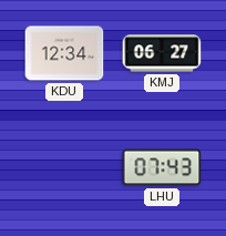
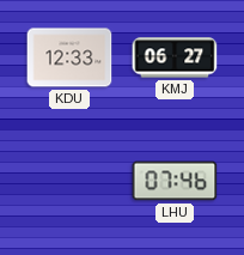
KDU: 12:34 -> 12:33 (69, 57)
LHU: 07:43 -> 07:46 (175, 181)
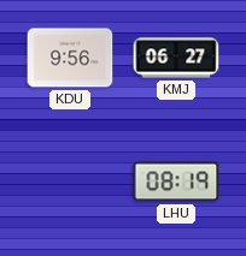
KDU: 12:33 -> 9:56 (70, 58)
LHU: 07:46 -> 08:19 (176, 181)
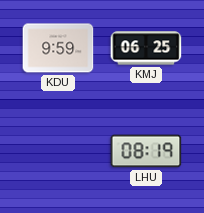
KDU: 9:56 -> 9:59 (58, 48)
KMJ: 06:27 -> 06:25 (146, 48)
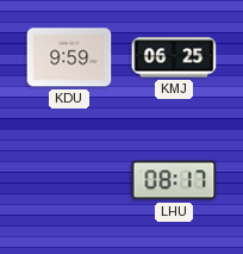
LHU: 08:19 -> 08:17 (174, 180)
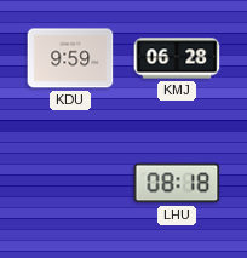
KMJ: 06:25 -> 06:28 (177, 58)
LHU: 08:17 -> 08:18 (177, 183)
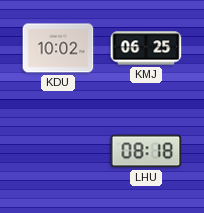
KDU: 9:59 -> 10:02 (58, 48)
KMJ: 06:28 -> 06:25 (146, 48)
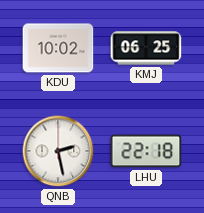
QNB: none -> 2:28 (58, 151)
LHU: 08:18 -> 22:18 (146, 151)
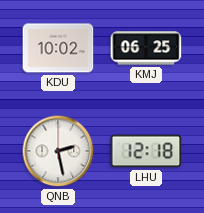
LHU: 22:18 -> 12:18 (146, 151)
